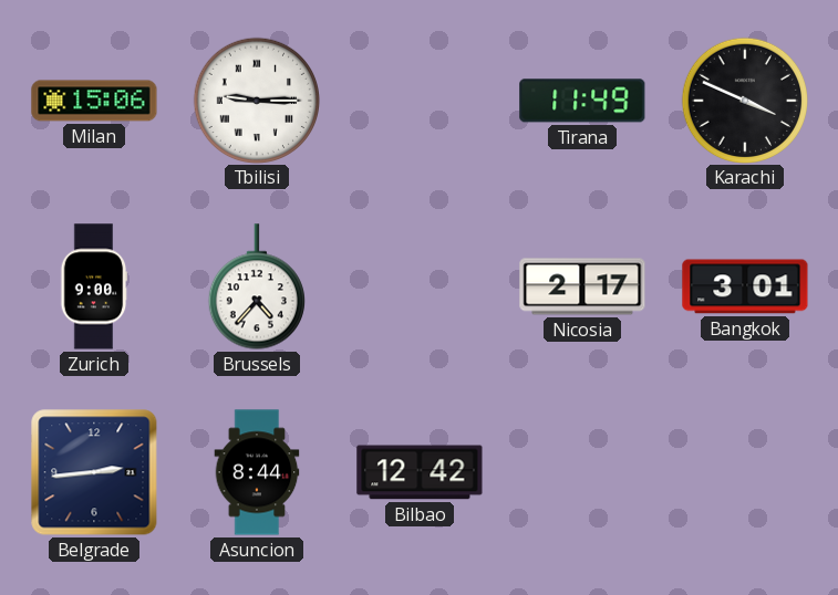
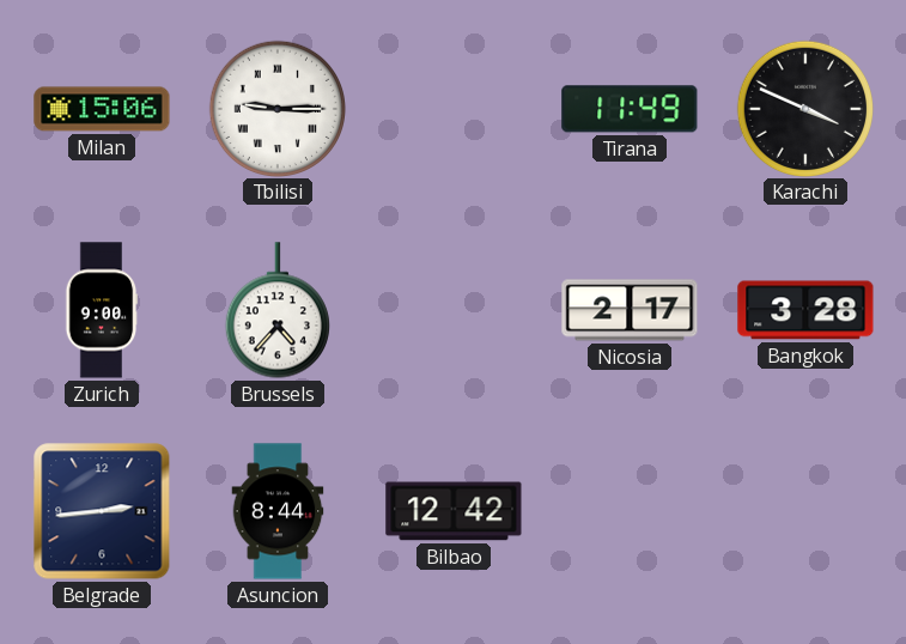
Bangkok: 3:01 -> 3:28 (805, 310)
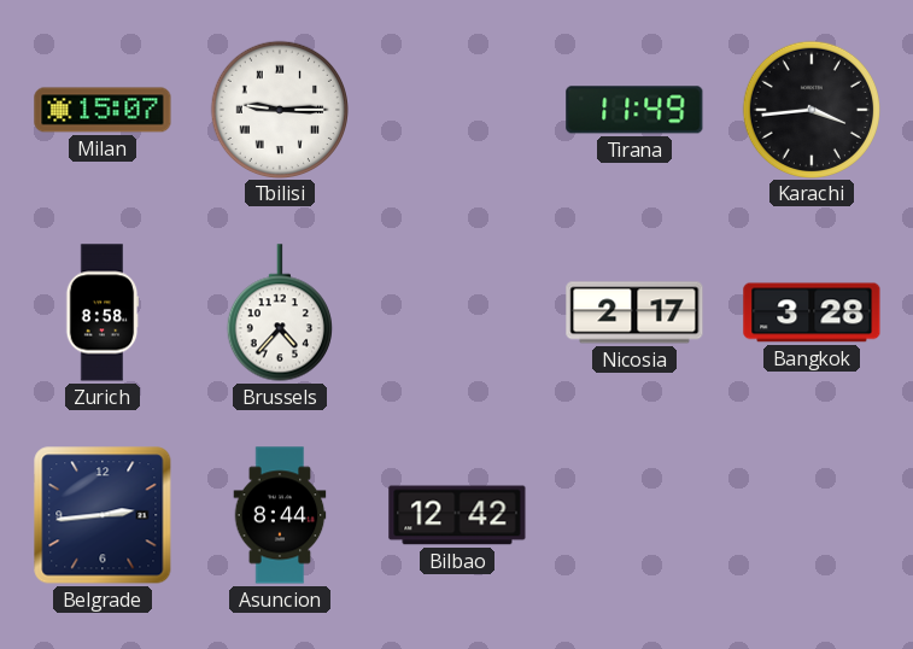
Milan: 15:06 -> 15:07 (103, 110)
Karachi: 3:49 -> 3:44 (810, 109)
Zurich: 9:00 -> 8:58 (103, 312)
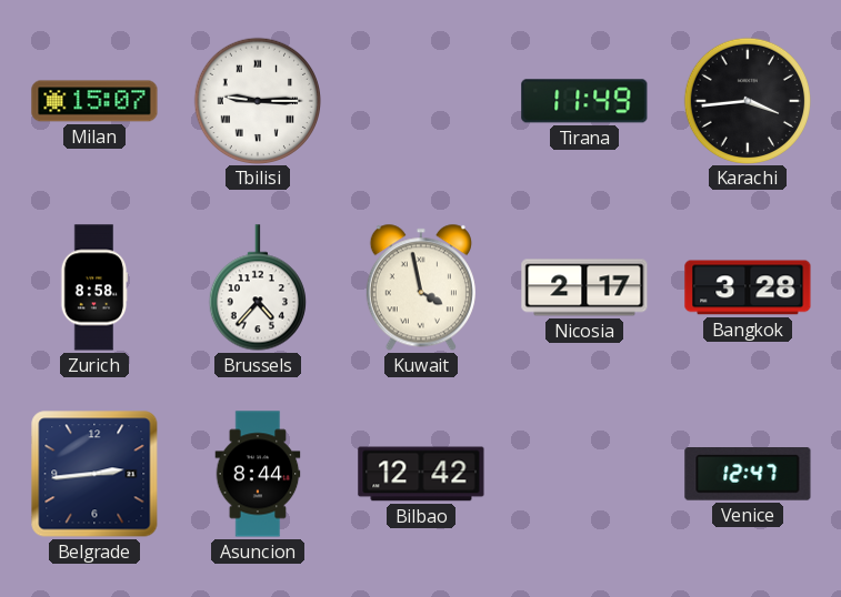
Kuwait: none -> 3:58 (421, 287)
Venice: none -> 12:47 (748, 474)
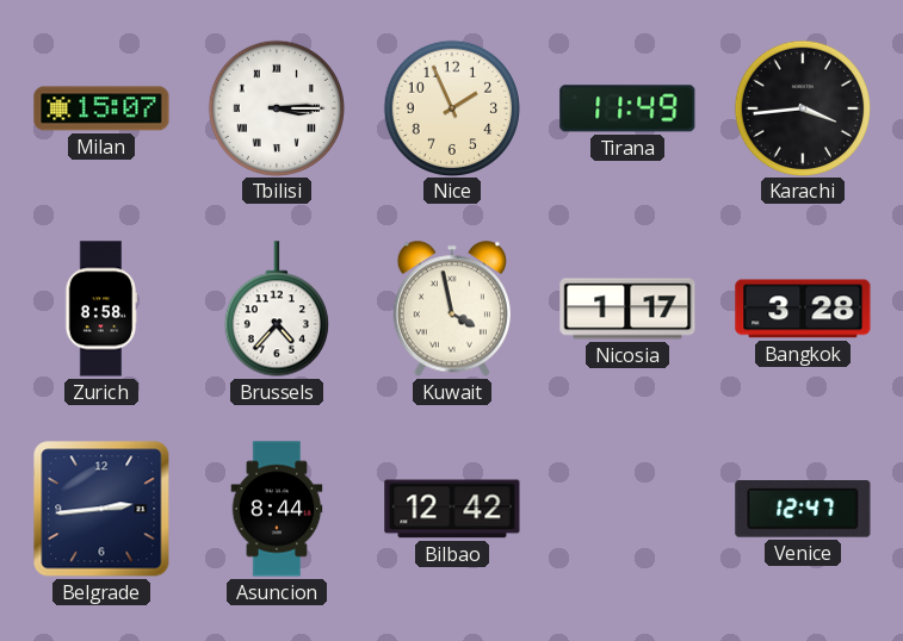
Tbilisi: 9:15 -> 3:15 (276, 107)
Nice: none -> 1:56 (451, 107)
Nicosia: 2:17 -> 1:17 (627, 309)
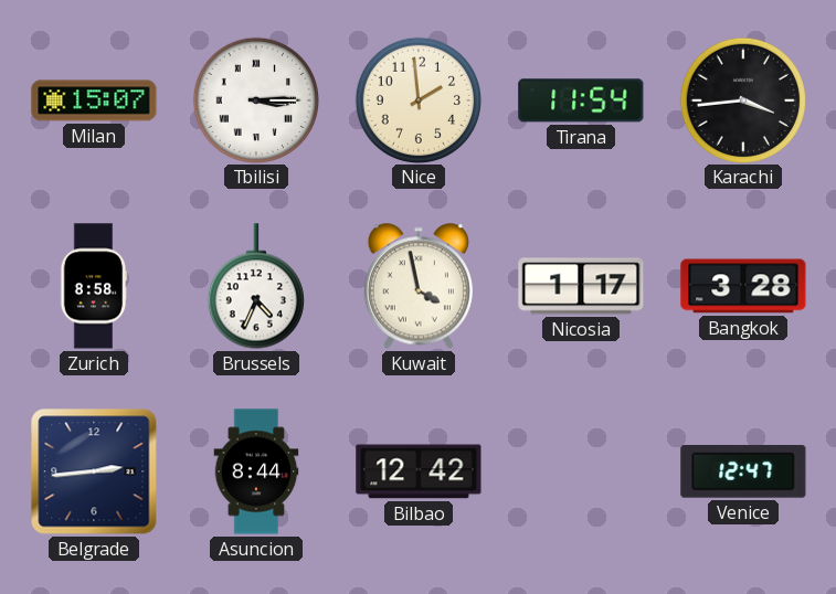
Nice: 1:56 -> 1:59 (417, 99)
Tirana: 11:49 -> 11:54 (581, 100)
Brussels: 4:37 -> 4:34 (256, 286)
